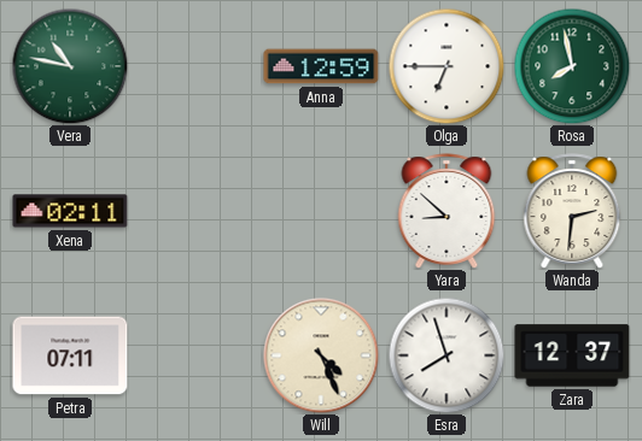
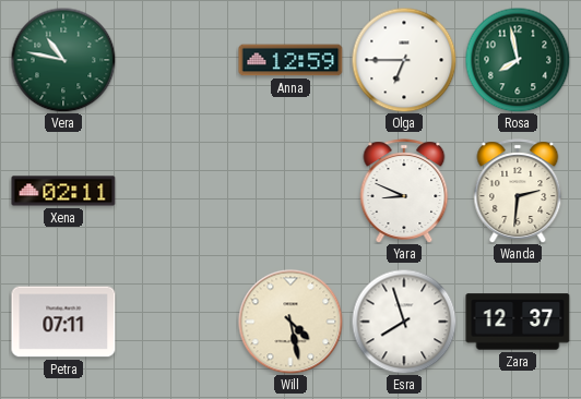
Yara: 8:52 -> 8:49 (404, 191)
Will: 4:26 -> 4:28 (290, 322)
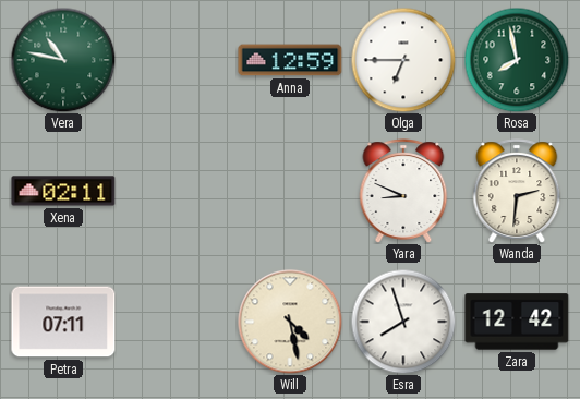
Zara: 12:37 -> 12:42 (517, 322)
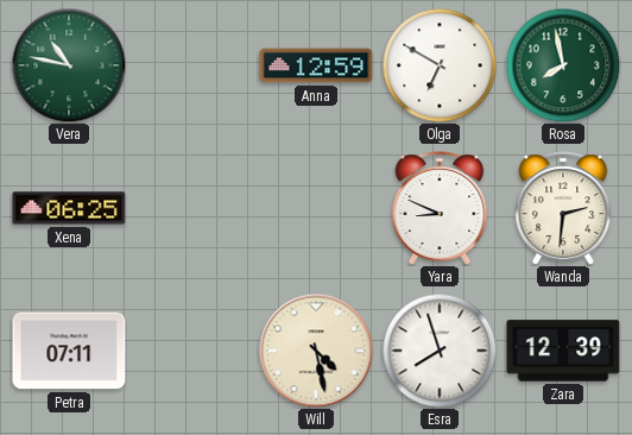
Olga: 6:45 -> 6:50 (440, 65)
Xena: 02:11 -> 06:25 (69, 208)
Zara: 12:42 -> 12:39 (563, 351)
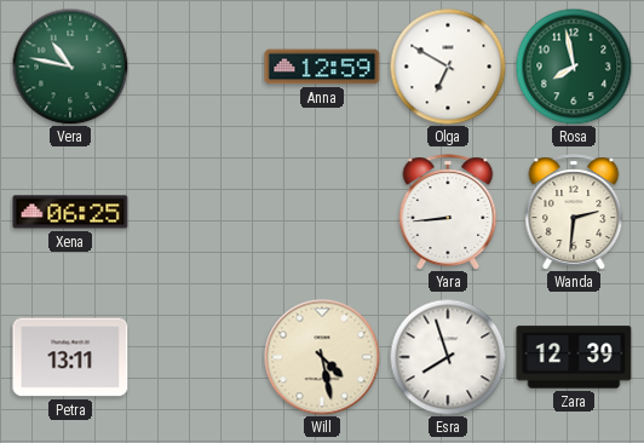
Yara: 8:49 -> 8:44 (448, 212)
Petra: 07:11 -> 13:11 (70, 357)
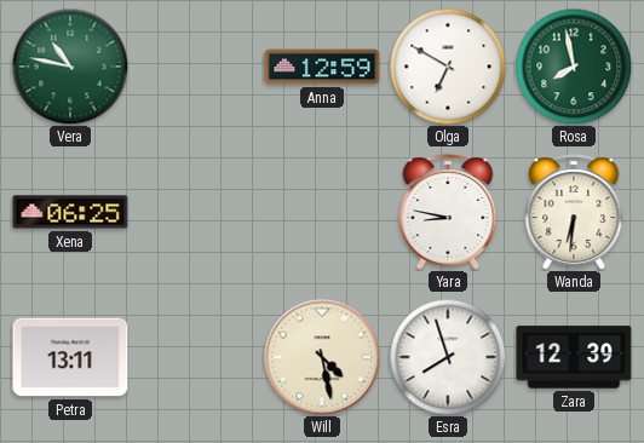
Yara: 8:44 -> 8:47 (448, 212)
Wanda: 2:31 -> 6:31 (574, 212)
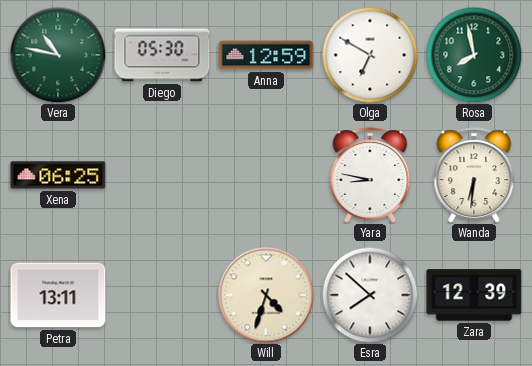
Diego: none -> 05:30 (162, 55)
Will: 4:28 -> 4:33 (266, 295)
Esra: 7:57 -> 7:52 (370, 295)
